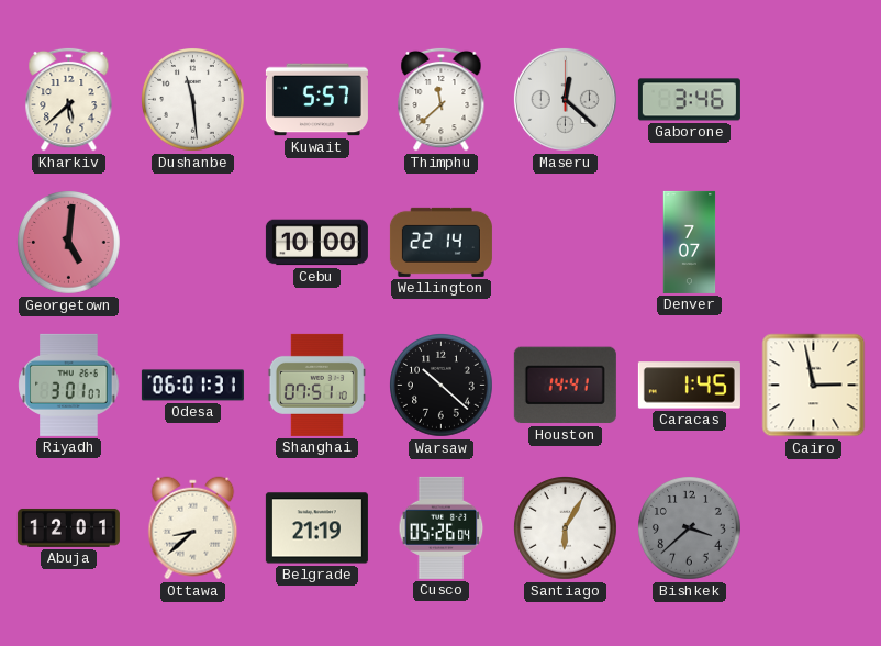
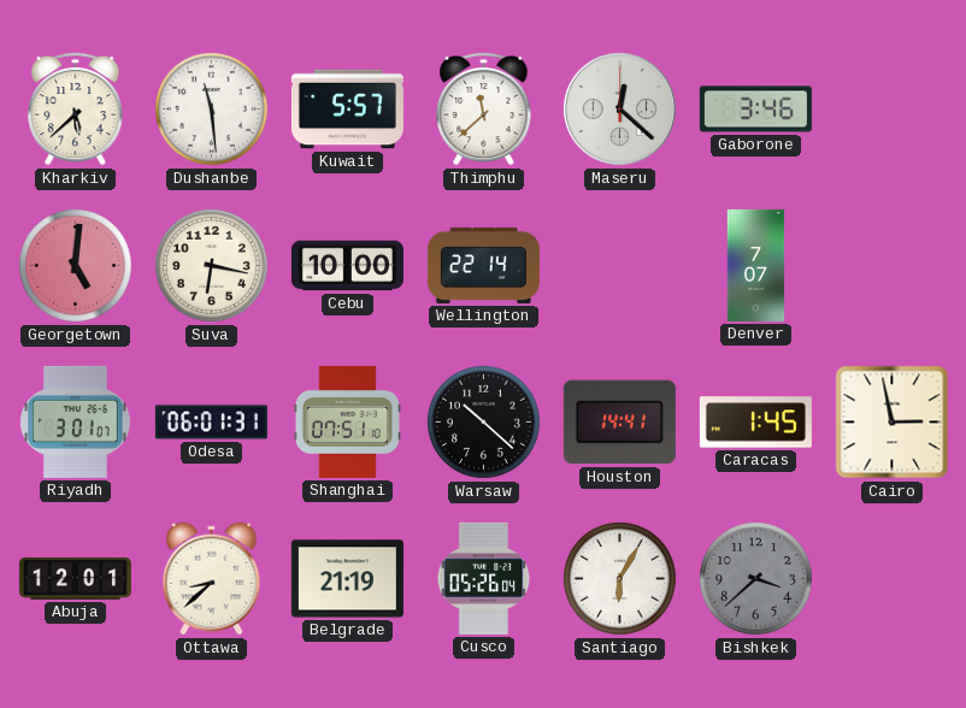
Suva: none -> 6:17 (212, 266)
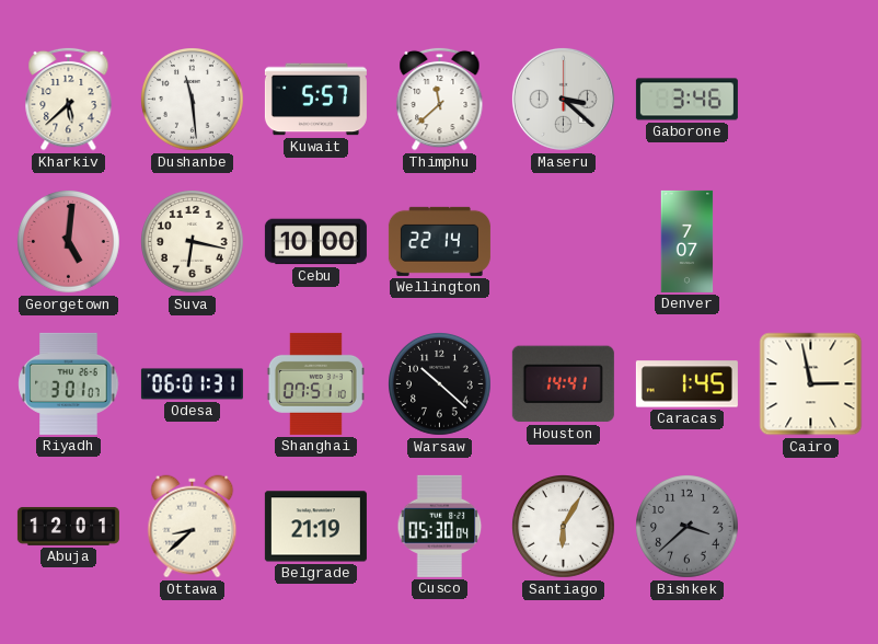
Maseru: 12:22 -> 3:22 (563, 99)
Cusco: 05:26 -> 05:30 (440, 526)
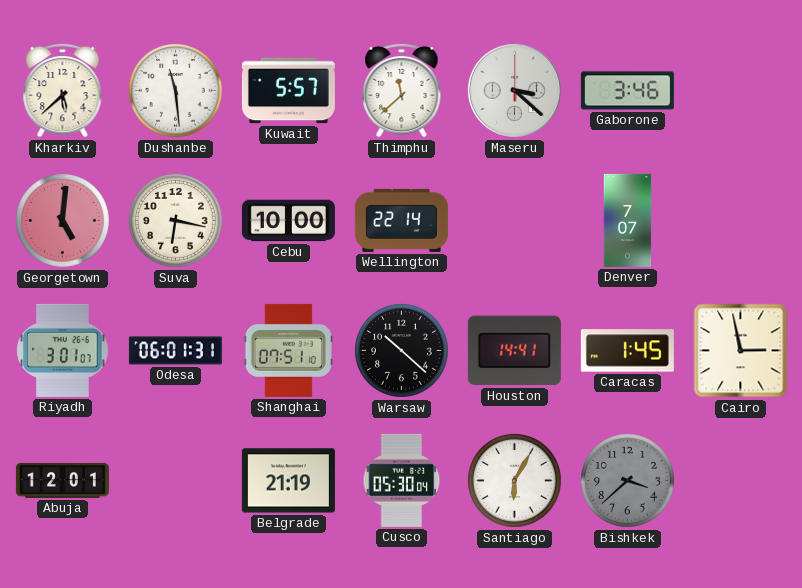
Ottawa: 8:38 -> none (193, 527)
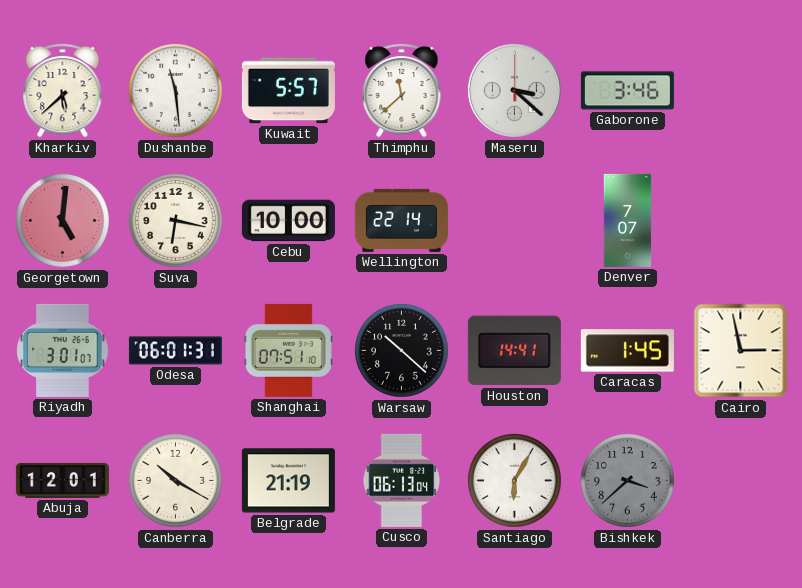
Canberra: none -> 10:20 (176, 481)
Cusco: 05:30 -> 06:13 (402, 480)
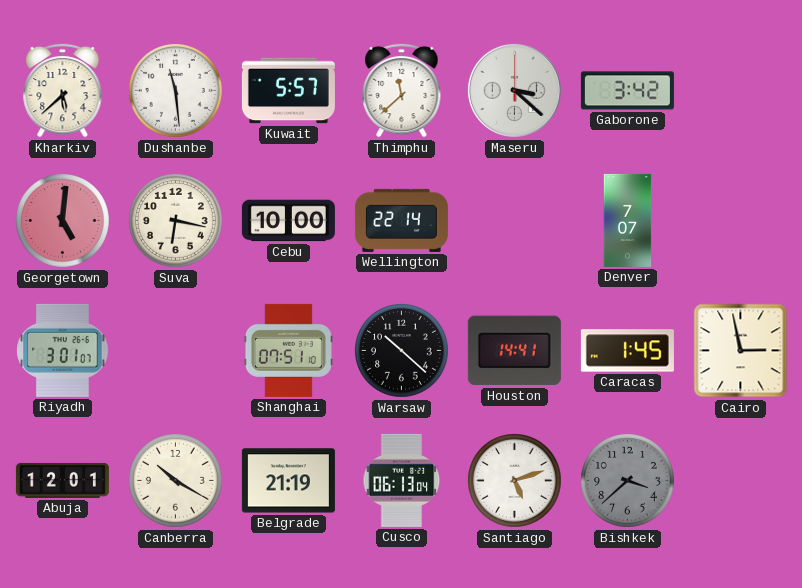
Gaborone: 3:46 -> 3:42 (627, 91)
Odesa: 06:01 -> none (175, 351)
Santiago: 6:05 -> 5:12 (515, 481)
